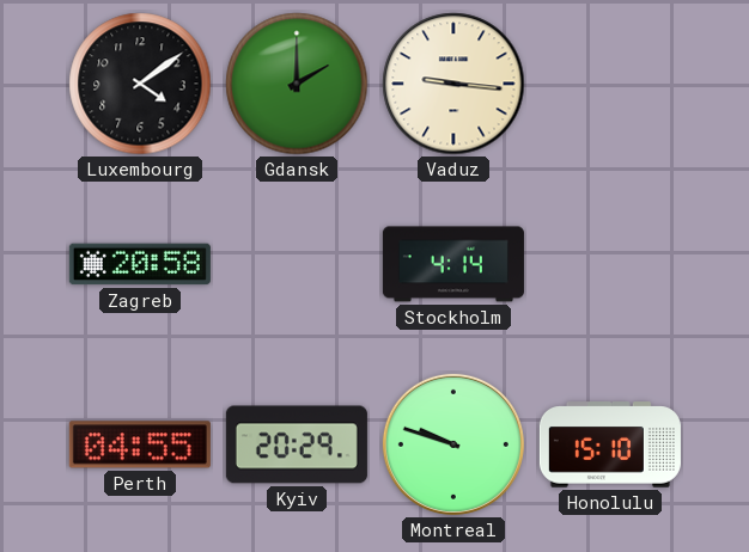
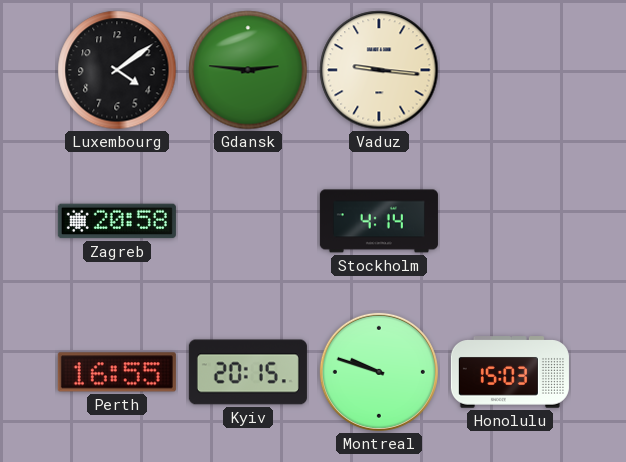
Gdansk: 2:00 -> 2:46 (248, 70)
Perth: 04:55 -> 16:55 (117, 372)
Kyiv: 20:29 -> 20:15 (248, 372)
Honolulu: 15:10 -> 15:03 (510, 372)
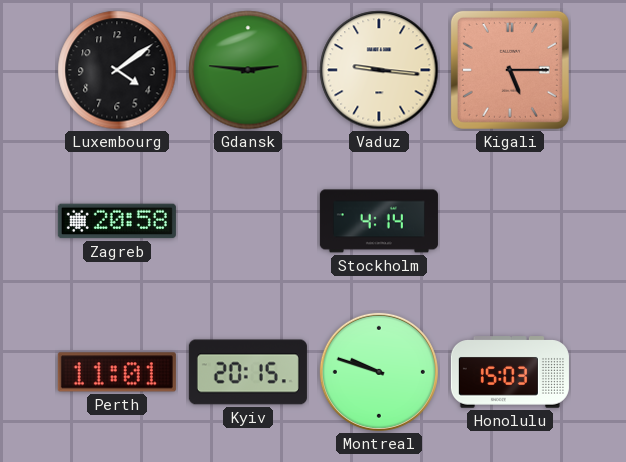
Kigali: none -> 5:15 (510, 70)
Perth: 16:55 -> 11:01 (117, 372)
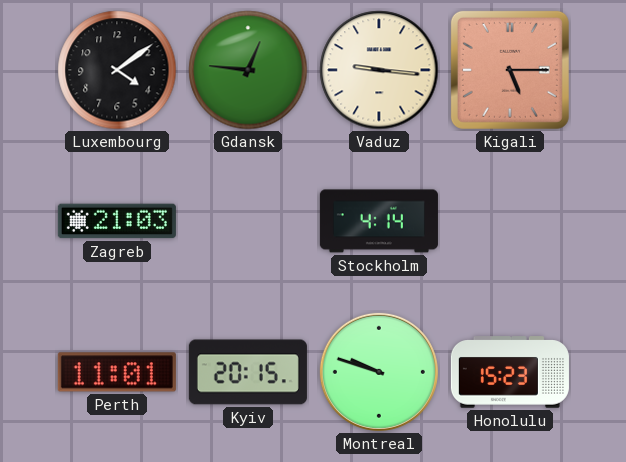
Gdansk: 2:46 -> 12:46 (248, 70)
Zagreb: 20:58 -> 21:03 (117, 221)
Honolulu: 15:03 -> 15:23 (510, 372)
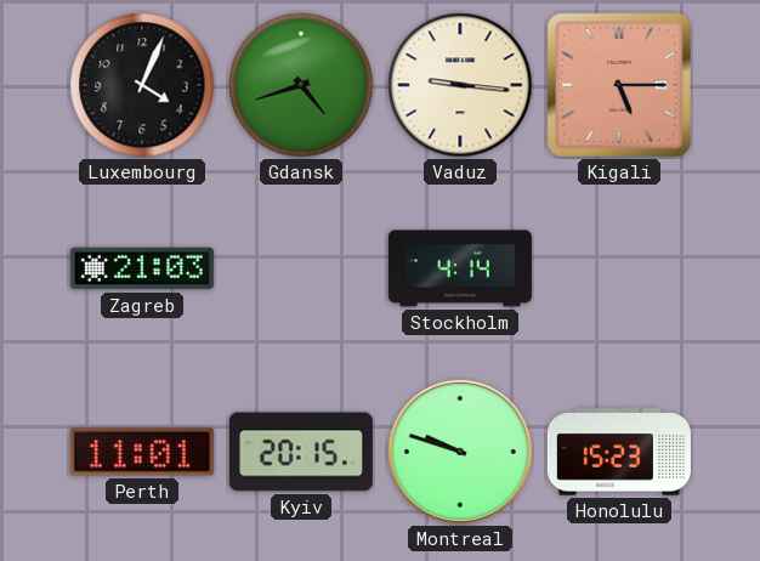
Luxembourg: 4:09 -> 4:04 (142, 85)
Gdansk: 12:46 -> 4:42 (301, 85)
